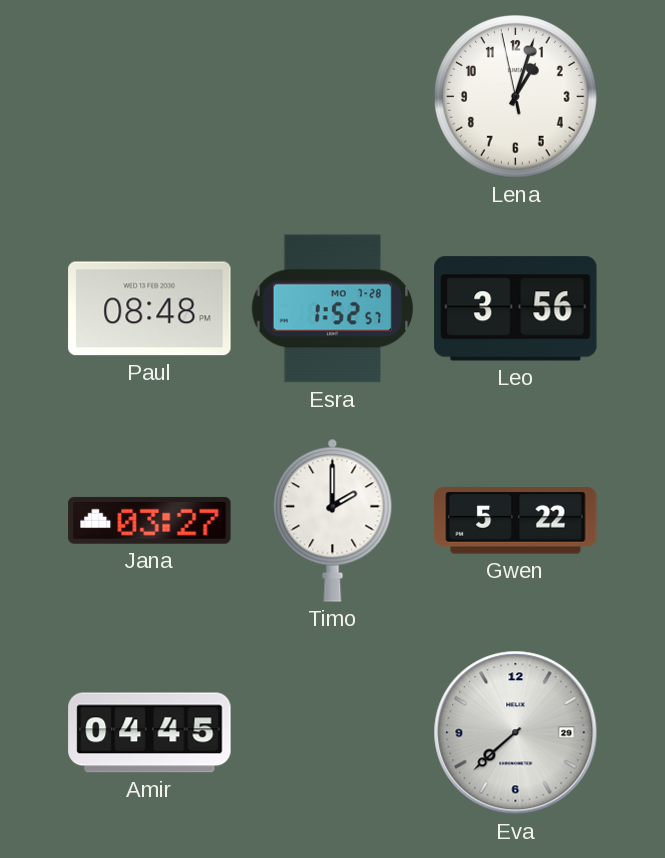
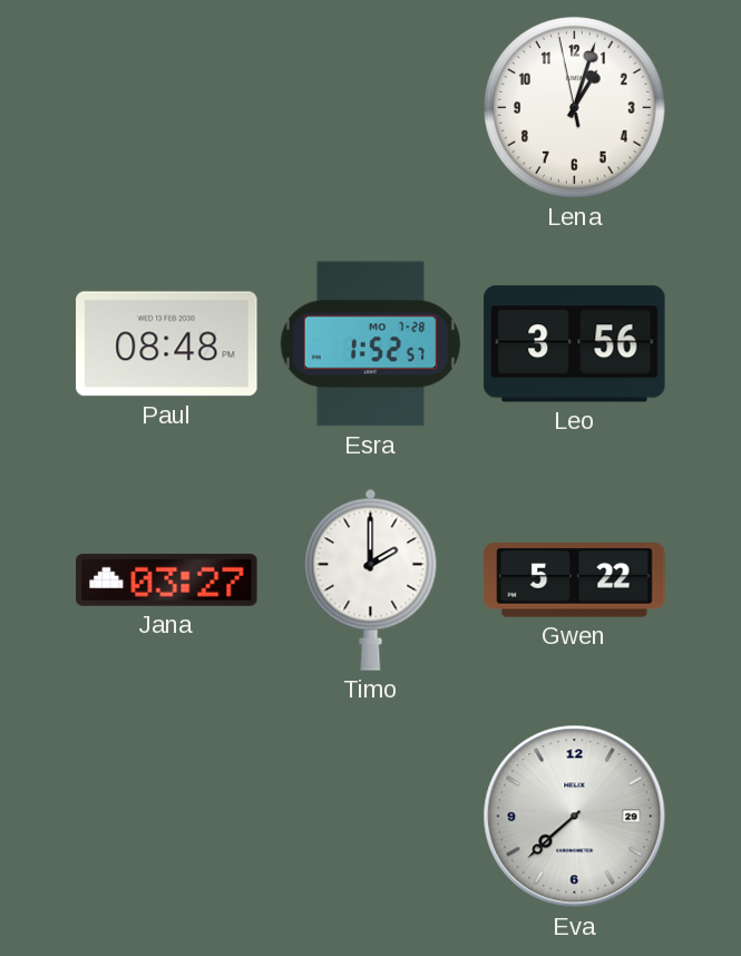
Amir: 04:45 -> none (150, 733)
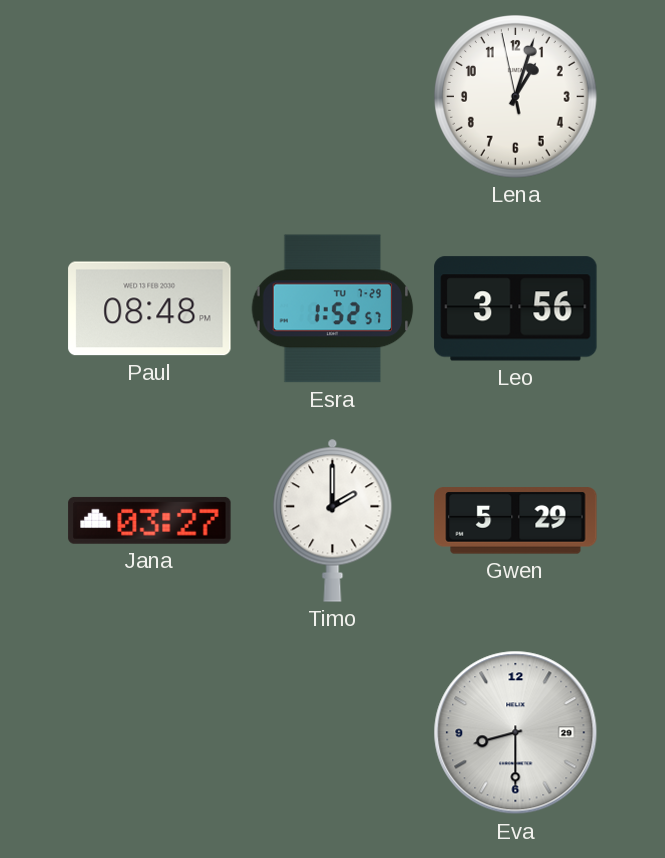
Esra date: MO 7-28 -> TU 7-29 (333, 309)
Gwen: 5:22 -> 5:29 (516, 521)
Eva: 7:38 -> 8:30 (516, 733)
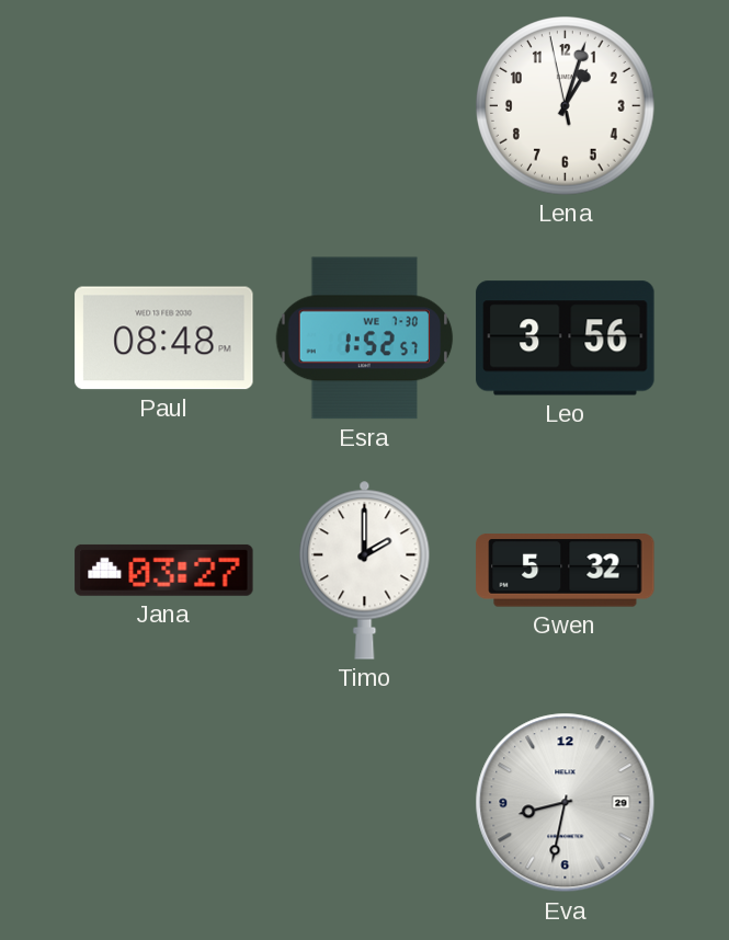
Esra date: TU 7-29 -> WE 7-30 (365, 339)
Gwen: 5:29 -> 5:32 (566, 571)
Eva: 8:30 -> 8:32 (566, 803)
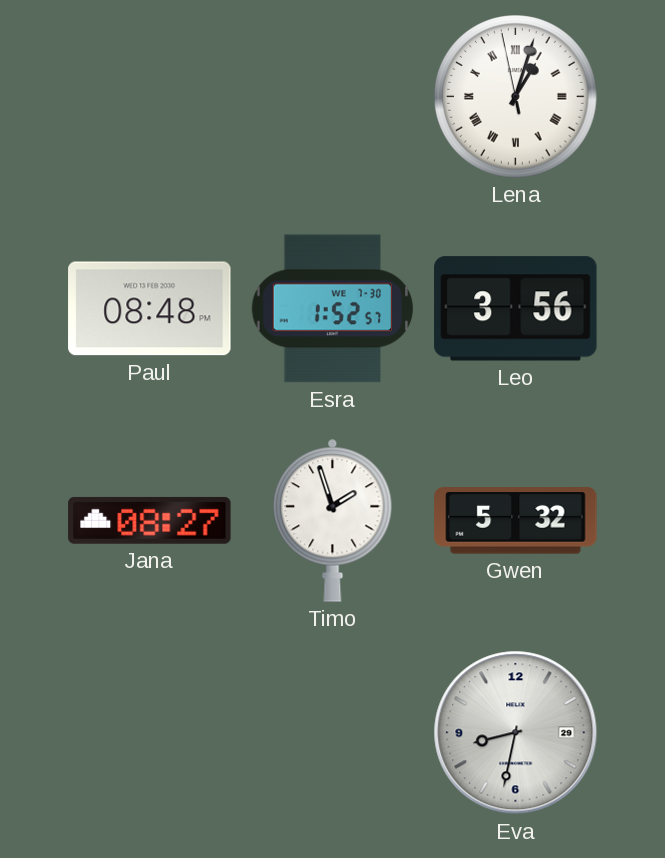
Lena numerals: Arabic -> Roman (516, 97)
Jana: 03:27 -> 08:27 (150, 520)
Timo: 2:00 -> 1:57 (333, 520)
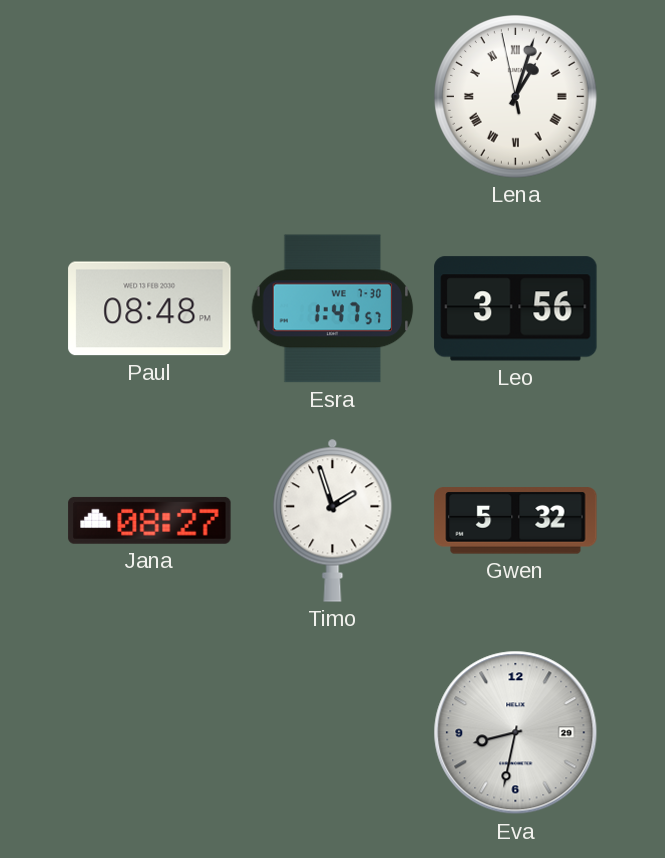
Esra: 1:52 -> 1:47 (333, 309)
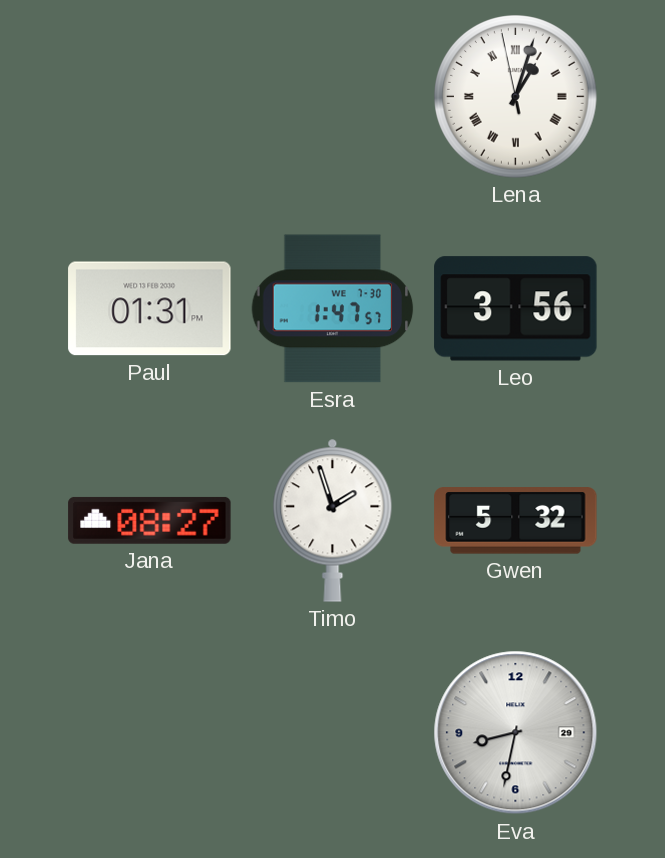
Paul: 08:48 -> 01:31 (150, 309)
